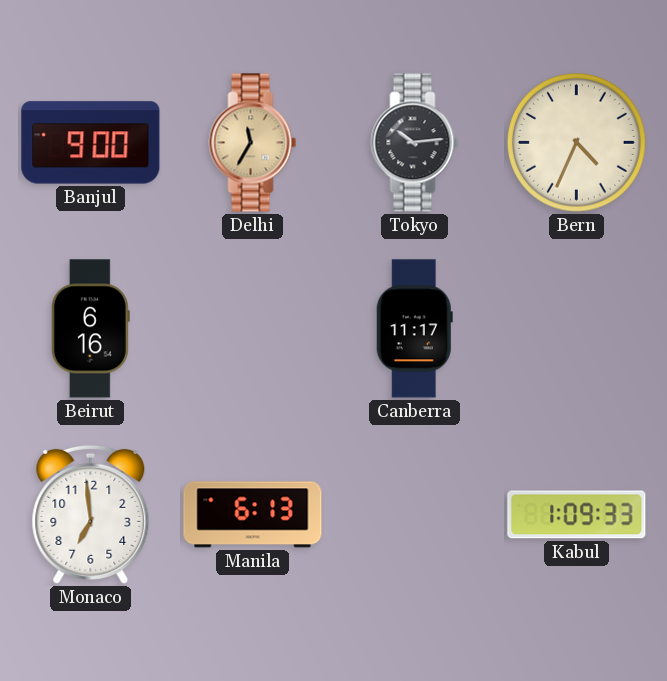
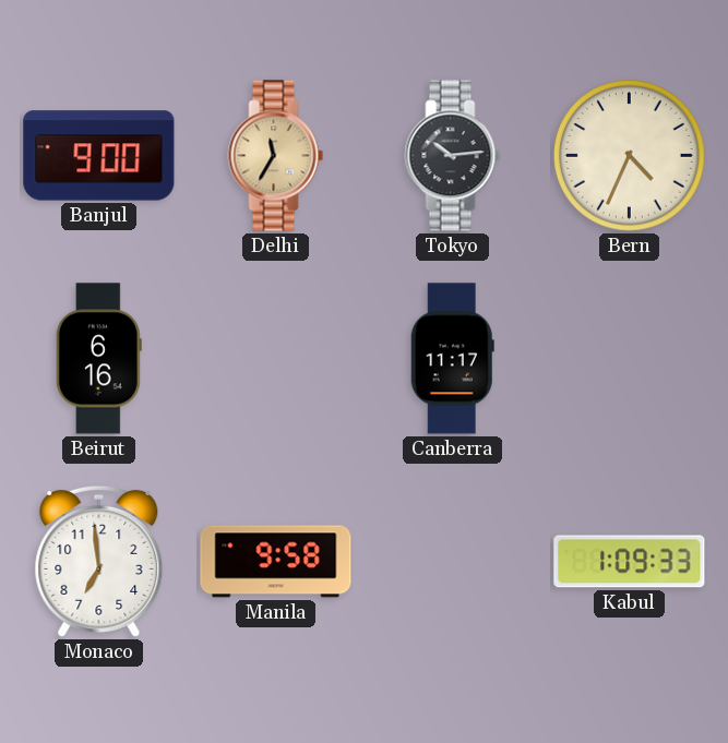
Manila: 6:13 -> 9:58 (276, 562)
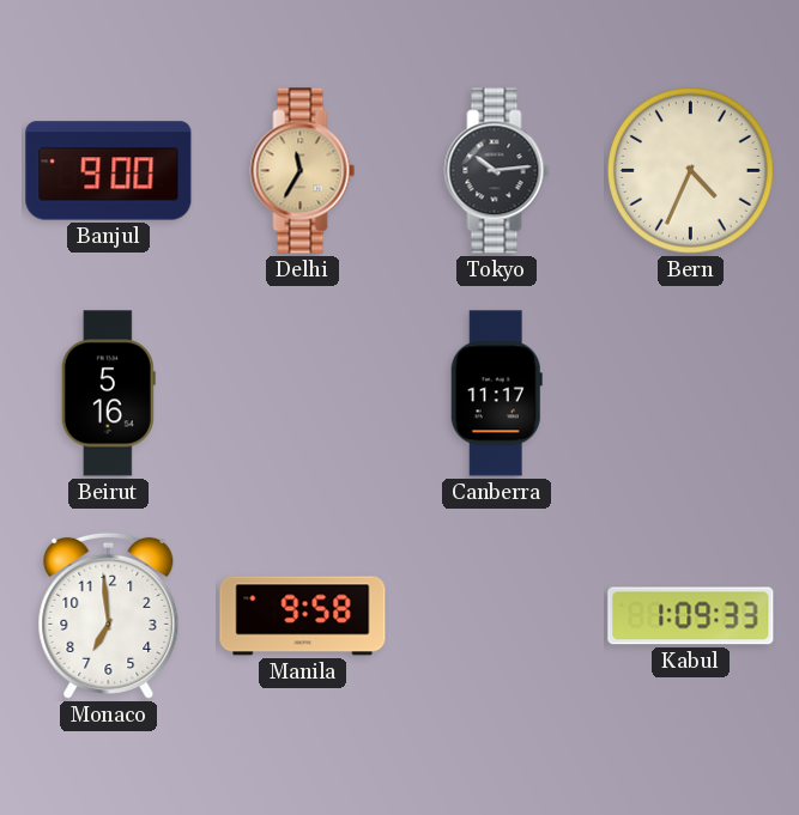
Beirut: 6:16 -> 5:16 (108, 394)
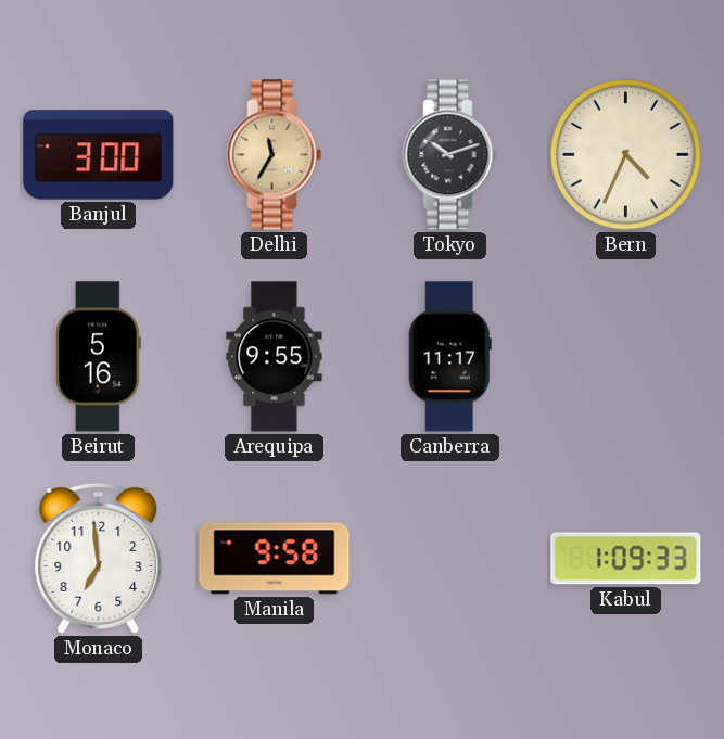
Banjul: 9:00 -> 3:00 (99, 155)
Tokyo: 10:14 -> 10:12 (450, 155)
Arequipa: none -> 9:55 (275, 357)
